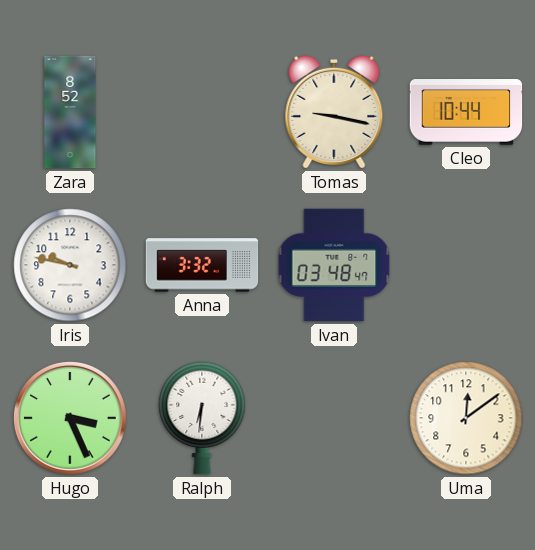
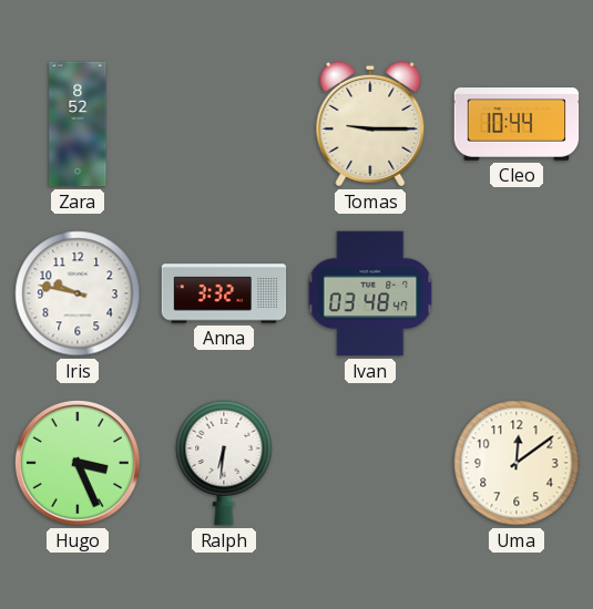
Tomas: 9:17 -> 9:15 (370, 124)
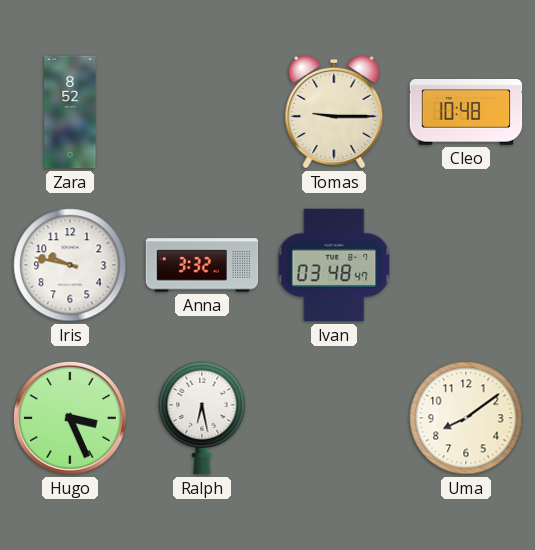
Cleo: 10:44 -> 10:48 (466, 113)
Ralph: 6:31 -> 6:28 (202, 418)
Uma: 12:09 -> 8:09 (466, 418)
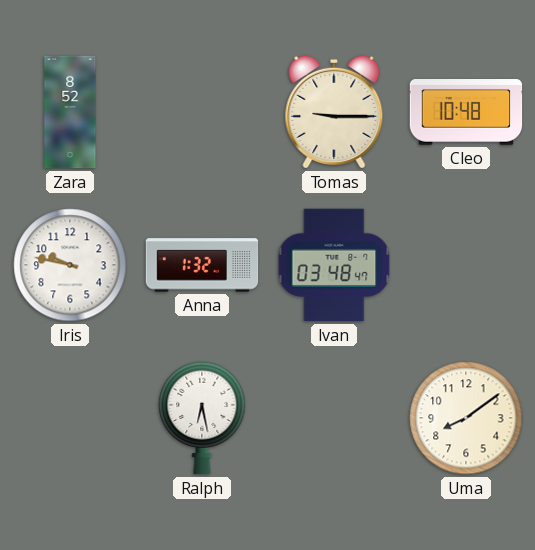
Anna: 3:32 -> 1:32 (202, 265)
Hugo: 3:26 -> none (70, 418)
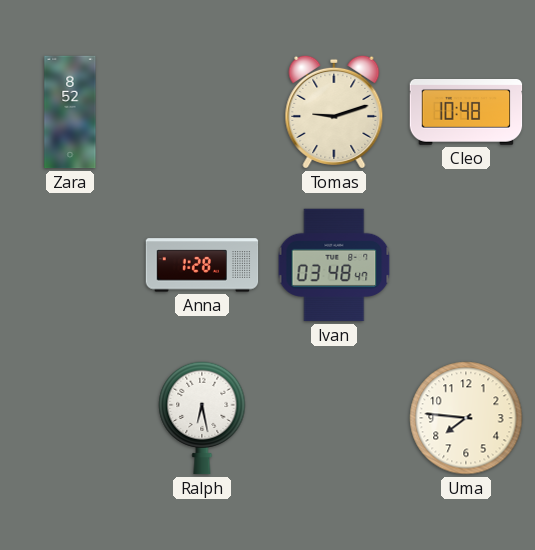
Tomas: 9:15 -> 9:12 (334, 112)
Iris: 9:47 -> none (70, 265)
Anna: 1:32 -> 1:28 (202, 265)
Uma: 8:09 -> 7:46 (466, 418)
